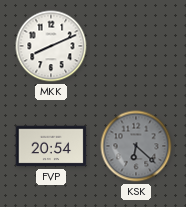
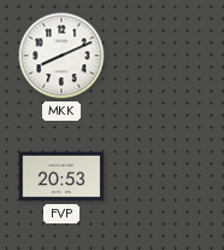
FVP: 20:54 -> 20:53 (61, 176)
KSK: 6:22 -> none (136, 146)
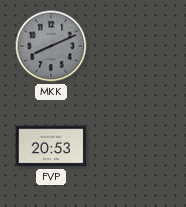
MKK dial: white -> grey (51, 46)
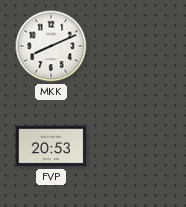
MKK dial: grey -> white (51, 46)
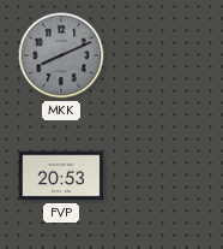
MKK dial: white -> grey (61, 55)
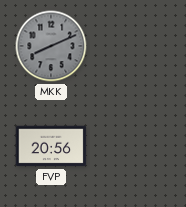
FVP: 20:53 -> 20:56 (51, 146)
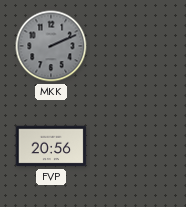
MKK: 8:11 -> 2:11 (51, 46)
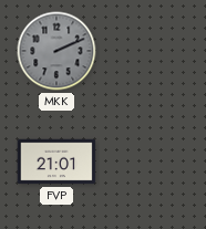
FVP: 20:56 -> 21:01 (56, 162)
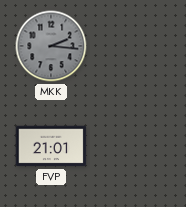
MKK: 2:11 -> 2:16 (51, 46)
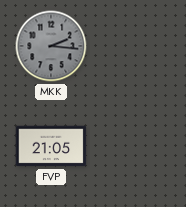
FVP: 21:01 -> 21:05 (51, 146)
